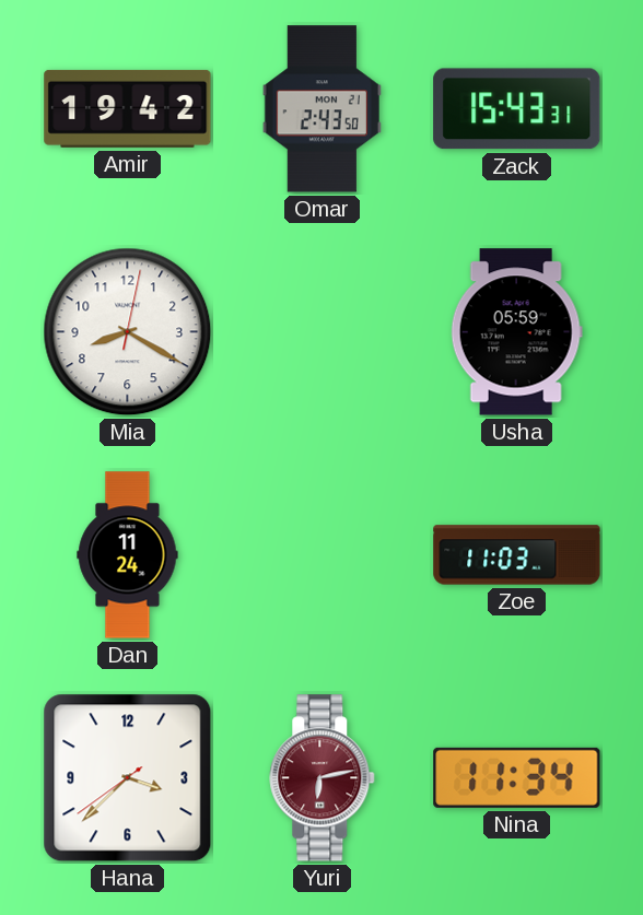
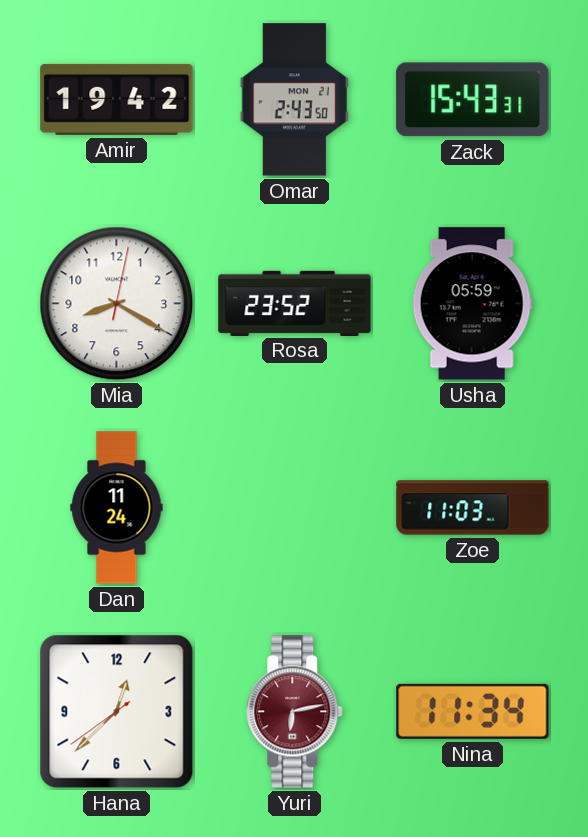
Rosa: none -> 23:52 (295, 303)
Hana: 3:37 -> 12:37 (117, 712)
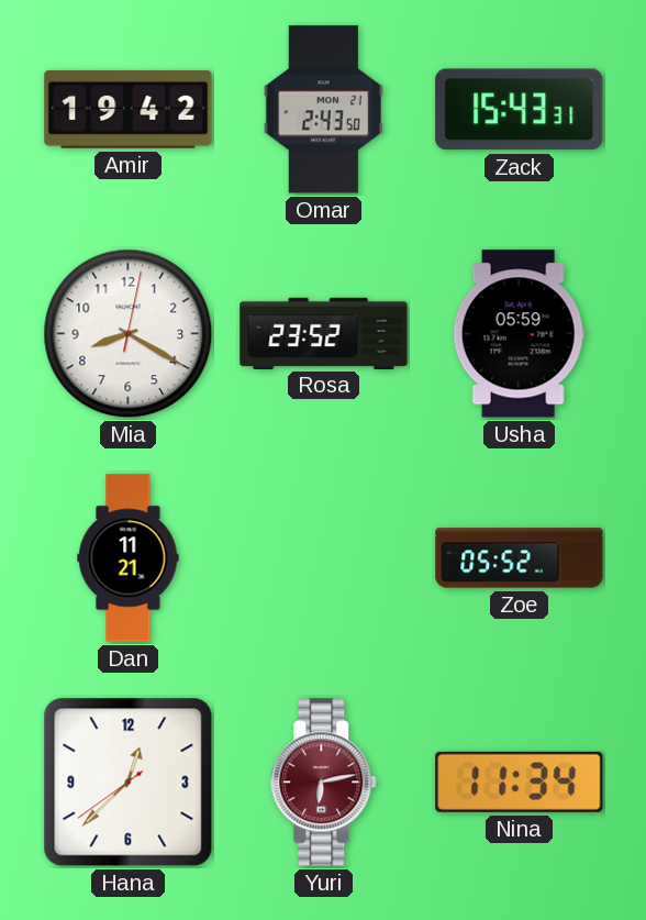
Dan: 11:24 -> 11:21 (129, 558)
Zoe: 11:03 -> 05:52 (520, 558)
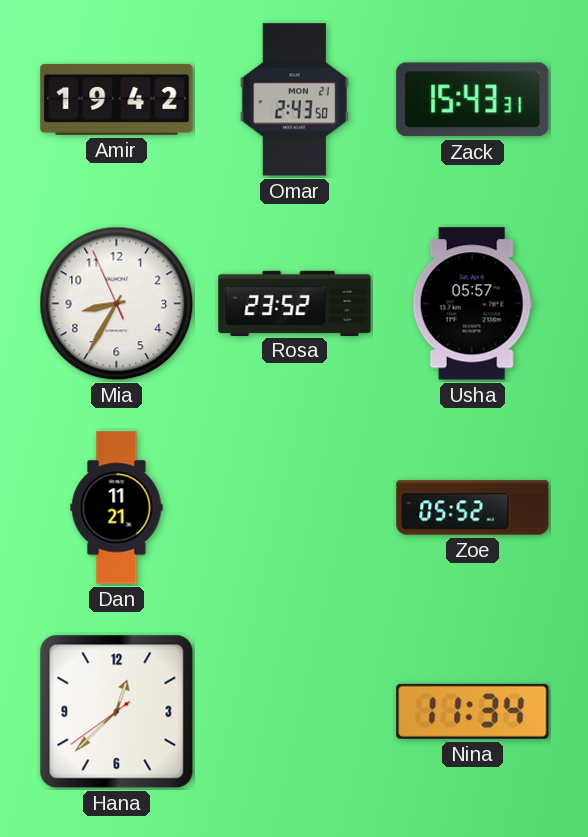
Mia: 8:20 -> 8:34 (117, 304)
Usha: 05:59 -> 05:57 (472, 304)
Yuri: 6:13 -> none (324, 783)
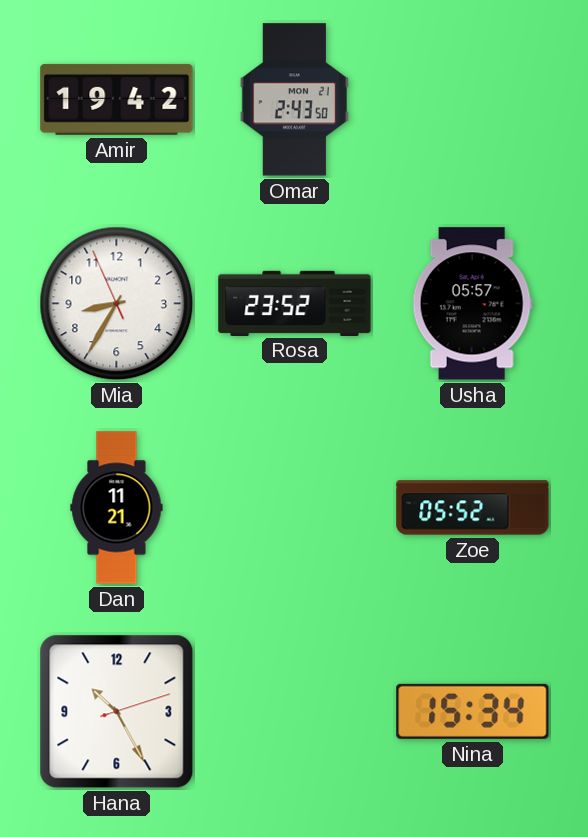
Zack: 15:43 -> none (473, 100)
Hana: 12:37 -> 10:25 (117, 712)
Nina: 11:34 -> 15:34 (473, 711)
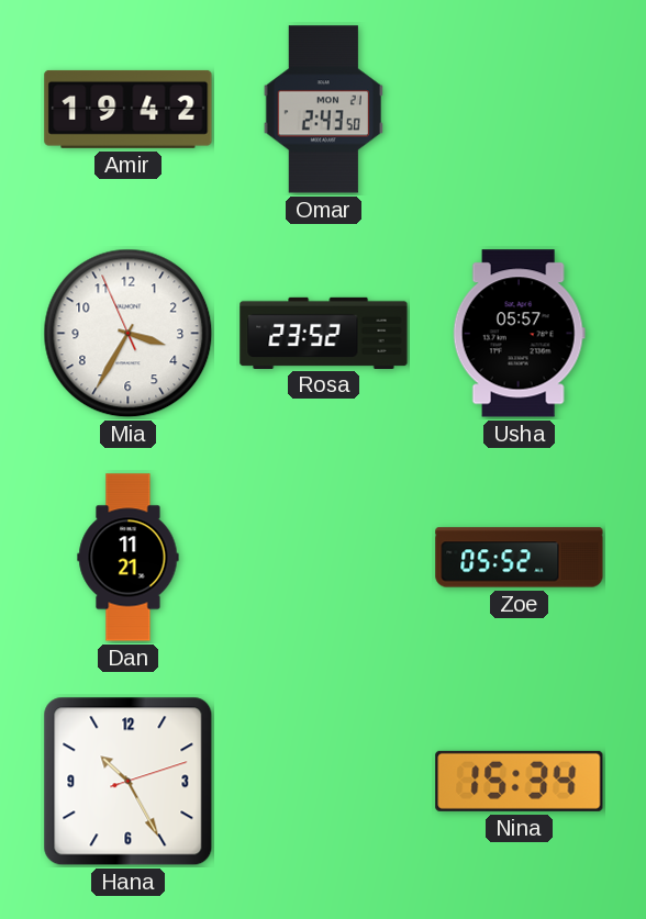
Mia: 8:34 -> 3:34 (129, 334)
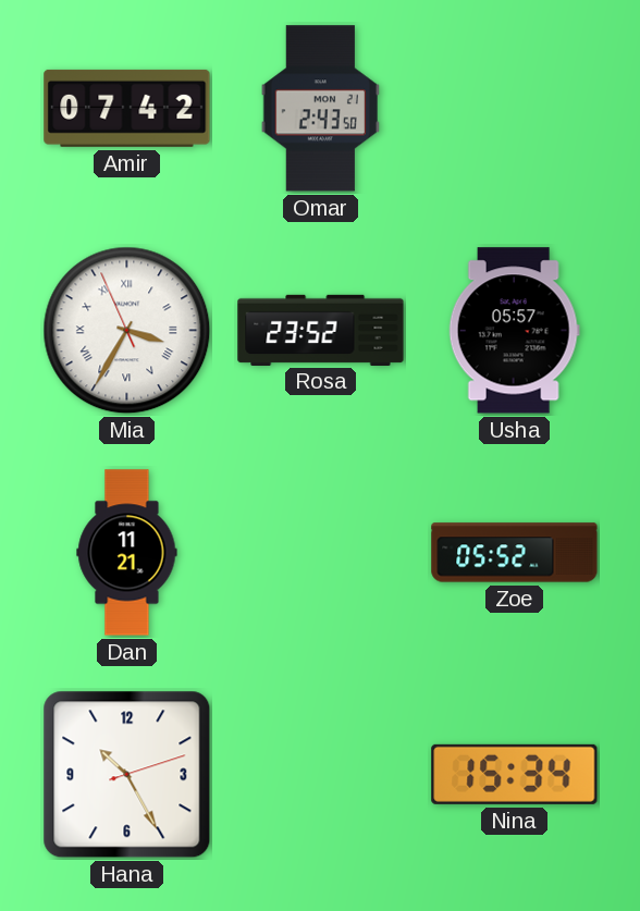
Amir: 19:42 -> 07:42 (127, 108)
Mia numerals: Arabic -> Roman (127, 331)
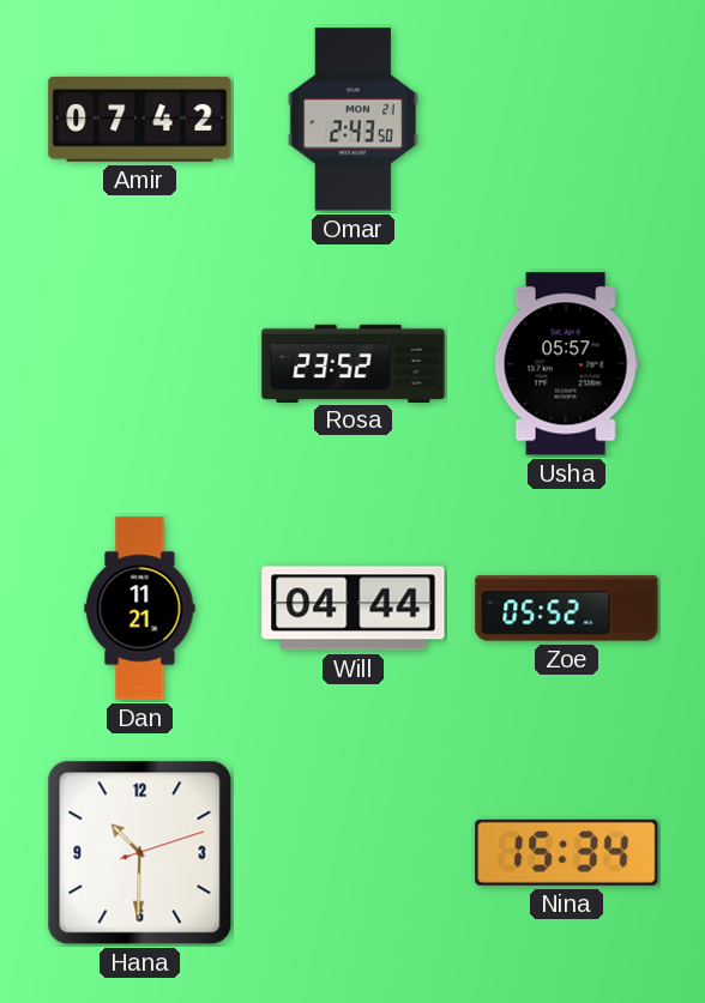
Mia: 3:34 -> none (127, 331)
Will: none -> 04:44 (354, 609)
Hana: 10:25 -> 10:30 (140, 853)
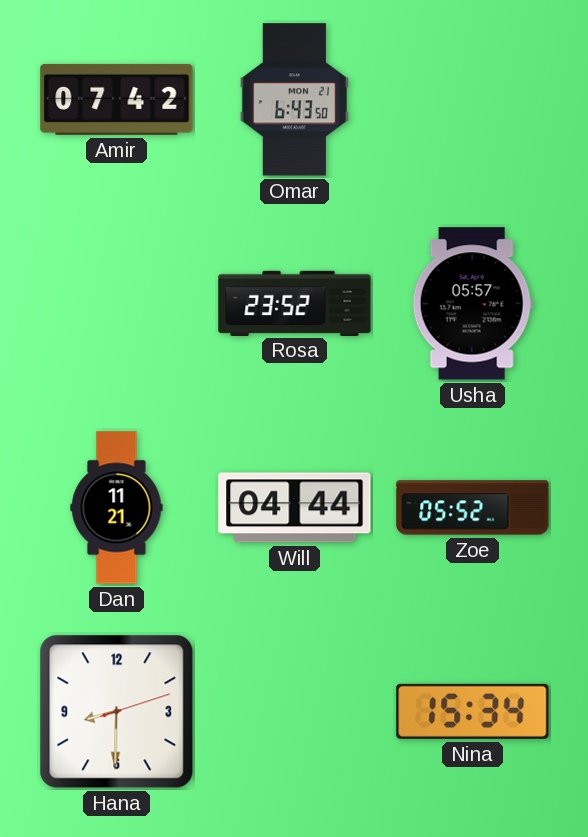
Omar: 2:43 -> 6:43 (294, 100)
Hana: 10:30 -> 8:30 (117, 712)
